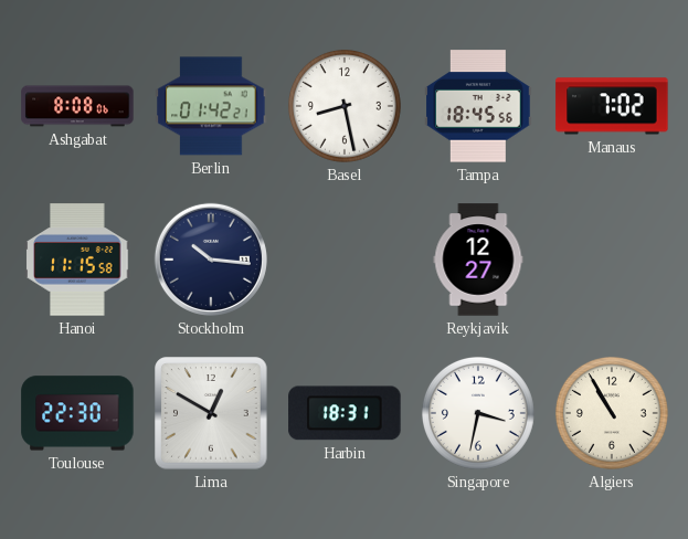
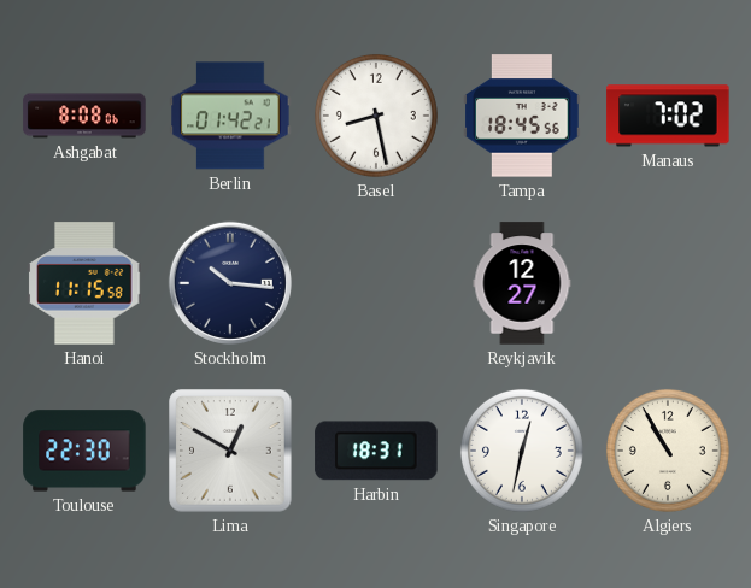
Singapore: 3:32 -> 12:32 (522, 451)
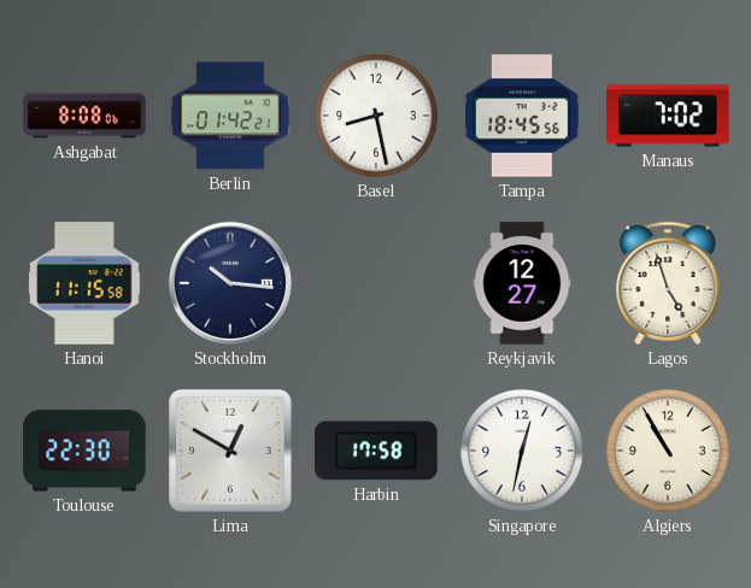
Lagos: none -> 4:57 (668, 283)
Harbin: 18:31 -> 17:58 (376, 451)
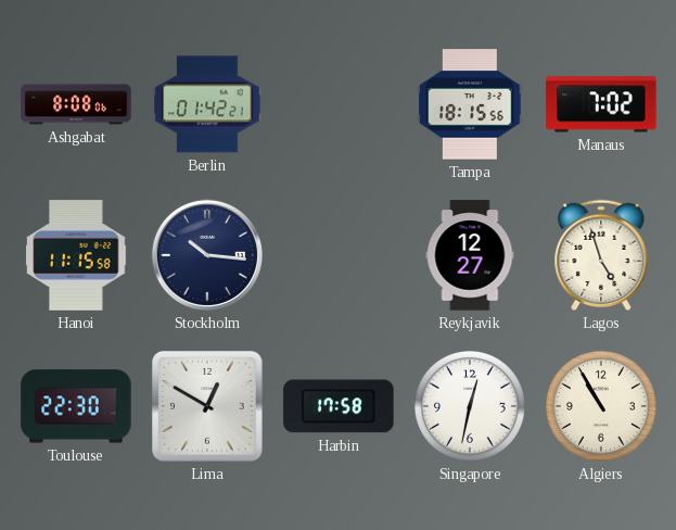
Basel: 8:28 -> none (376, 116)
Tampa: 18:45 -> 18:15 (470, 104)
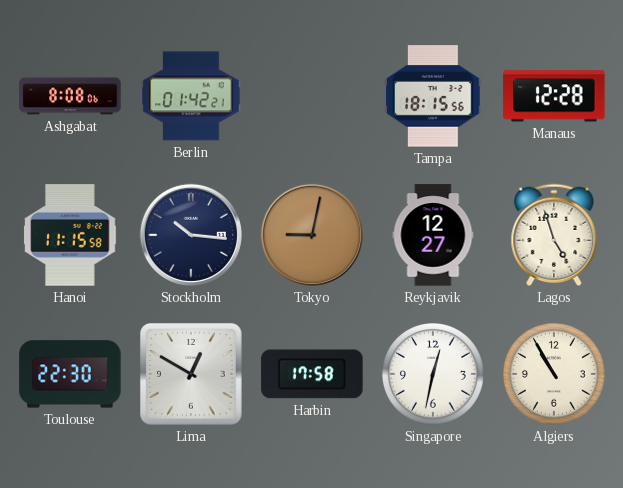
Manaus: 7:02 -> 12:28 (554, 96)
Tokyo: none -> 9:02 (312, 235)
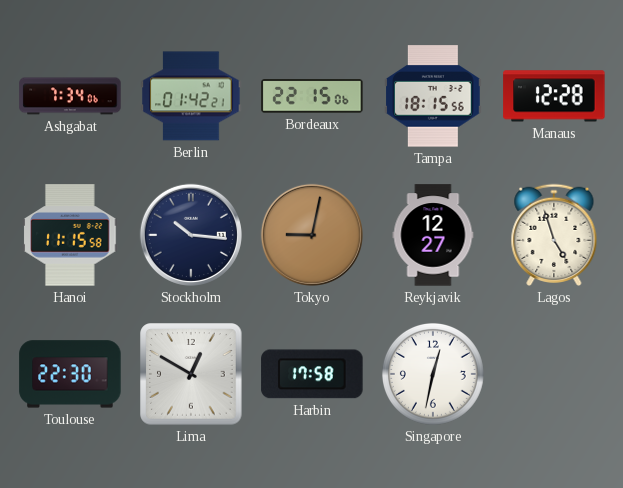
Ashgabat: 8:08 -> 7:34 (70, 96)
Bordeaux: none -> 22:15 (312, 96)
Algiers: 10:55 -> none (554, 374)
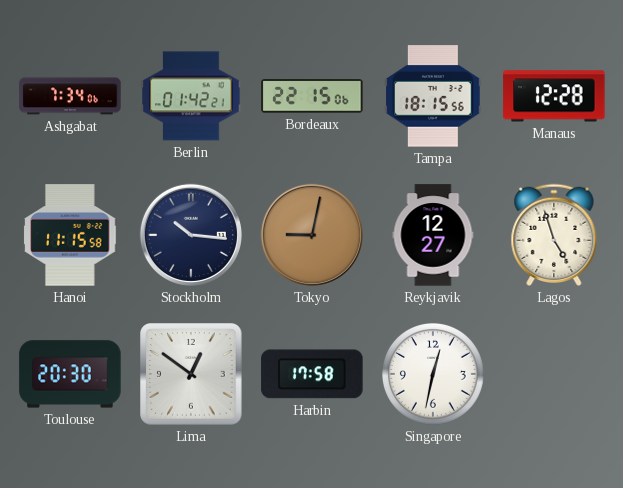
Toulouse: 22:30 -> 20:30 (70, 374)
Lima: 12:50 -> 12:51 (191, 374)
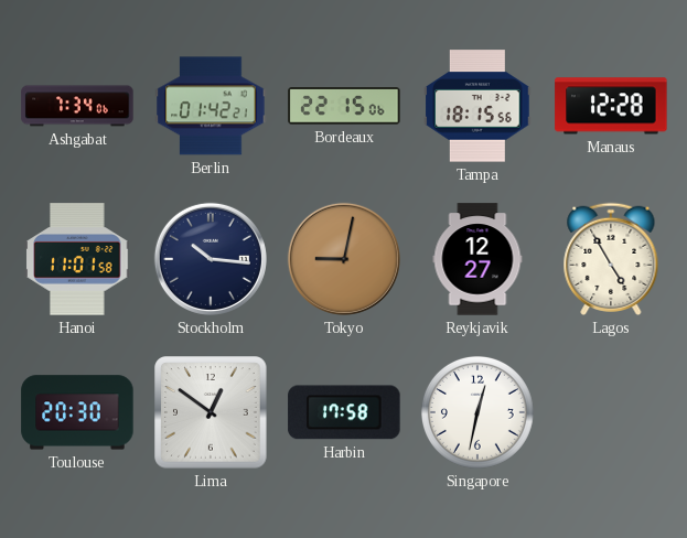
Hanoi: 11:15 -> 11:01 (77, 259)
Lagos: 4:57 -> 4:55 (611, 259)
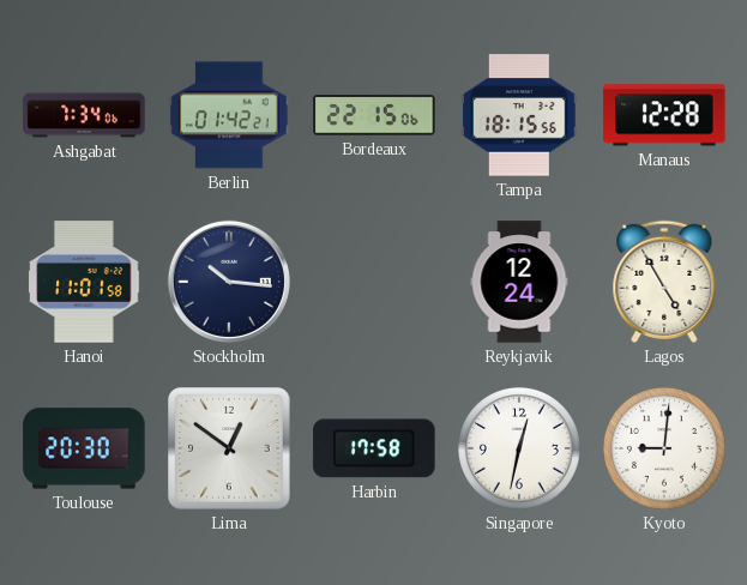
Tokyo: 9:02 -> none (344, 259)
Reykjavik: 12:27 -> 12:24 (519, 282)
Kyoto: none -> 9:01 (664, 448)
